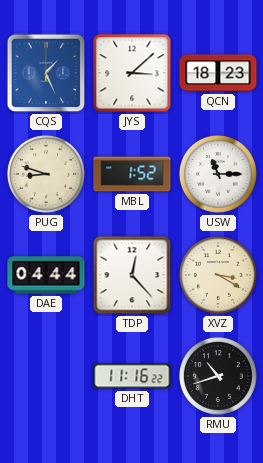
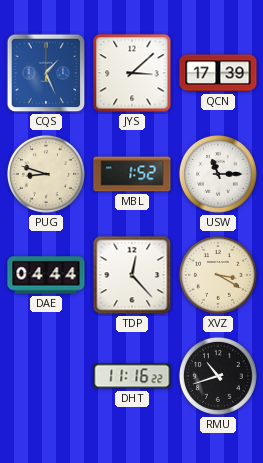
QCN: 18:23 -> 17:39 (218, 73)
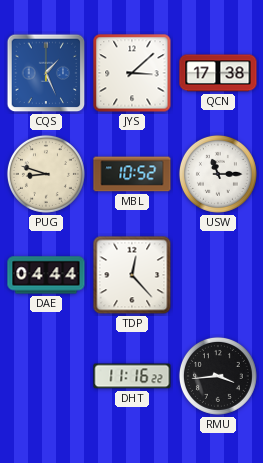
QCN: 17:39 -> 17:38 (218, 73)
MBL: 1:52 -> 10:52 (132, 174)
XVZ: 3:20 -> none (218, 275)
RMU: 10:42 -> 3:44 (218, 376)
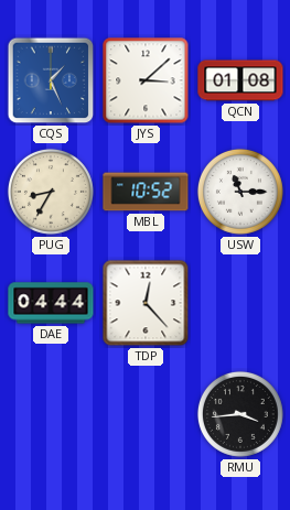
QCN: 17:38 -> 01:08 (240, 80)
PUG: 8:48 -> 8:35 (51, 192)
DHT: 11:16 -> none (132, 376)
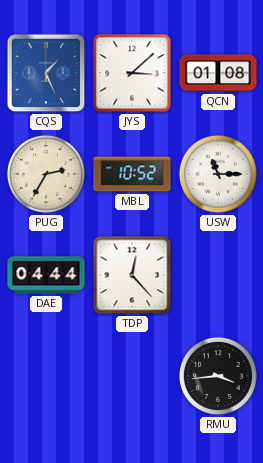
PUG: 8:35 -> 2:35 (46, 174)
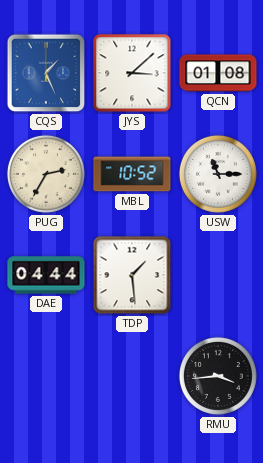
TDP: 12:23 -> 1:29 (132, 275)
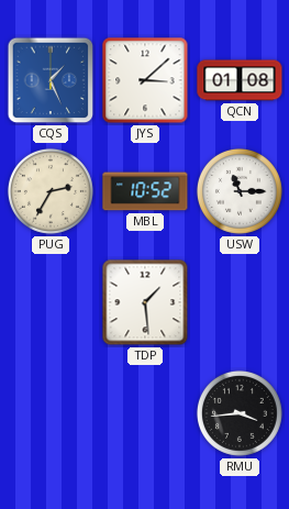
DAE: 04:44 -> none (46, 275)
